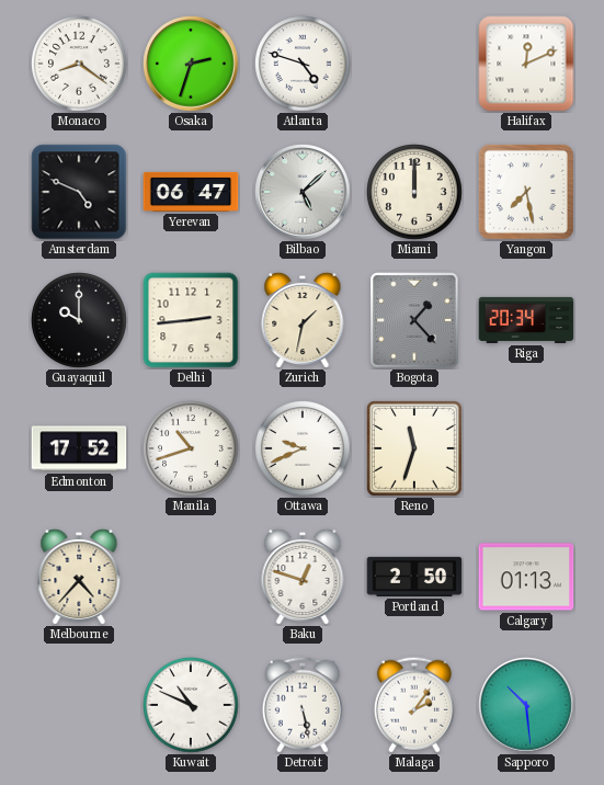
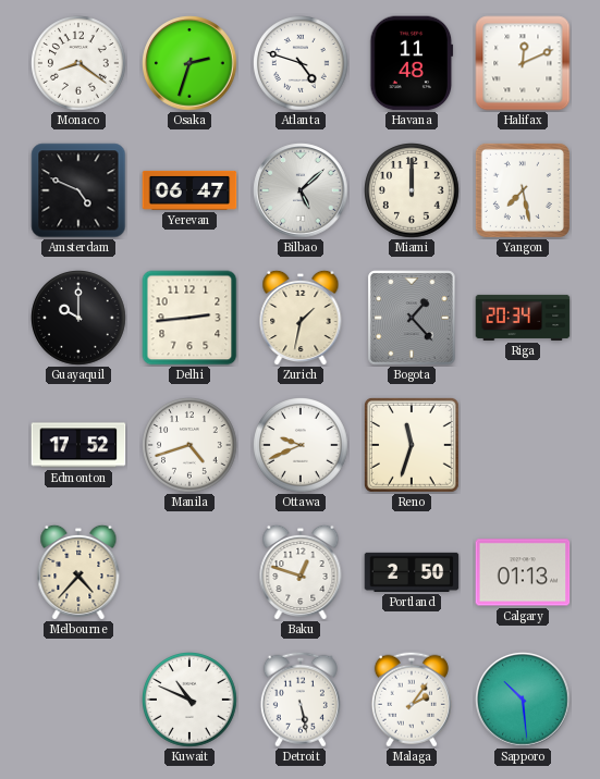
Havana: none -> 11:48 (412, 63)
Manila: 10:42 -> 4:42 (191, 446)
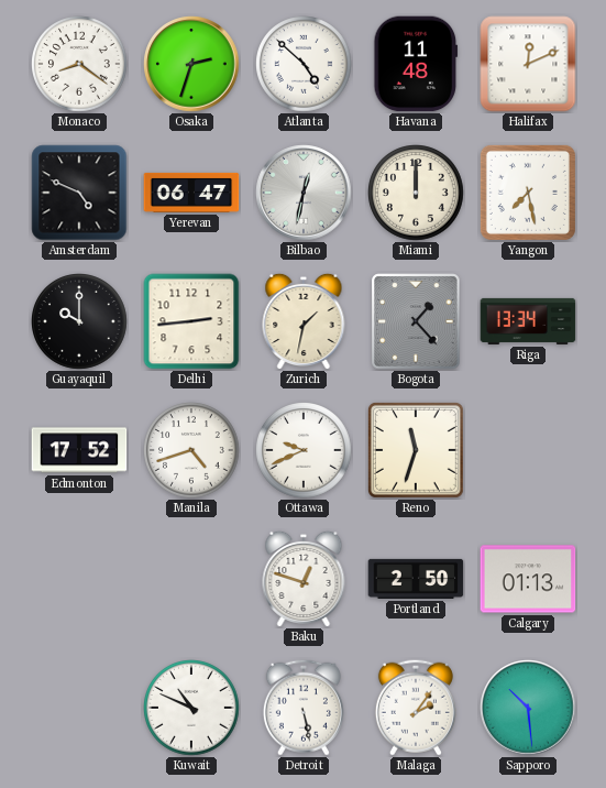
Atlanta: 4:48 -> 4:52 (305, 65)
Bilbao: 5:08 -> 12:32 (304, 193)
Riga: 20:34 -> 13:34 (528, 321)
Melbourne: 4:37 -> none (78, 572)
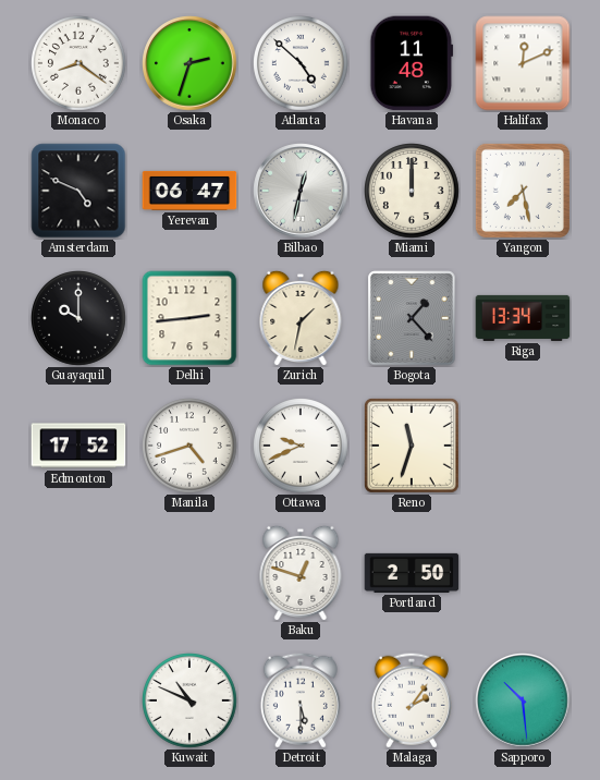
Calgary: 01:13 -> none (528, 579)
Detroit: 5:28 -> 5:30 (301, 700)
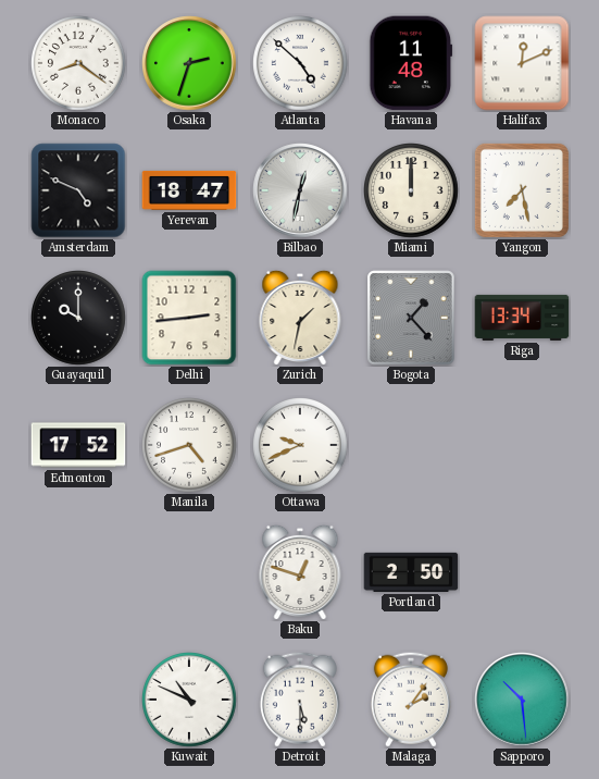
Yerevan: 06:47 -> 18:47 (189, 190)
Reno: 11:33 -> none (412, 446)
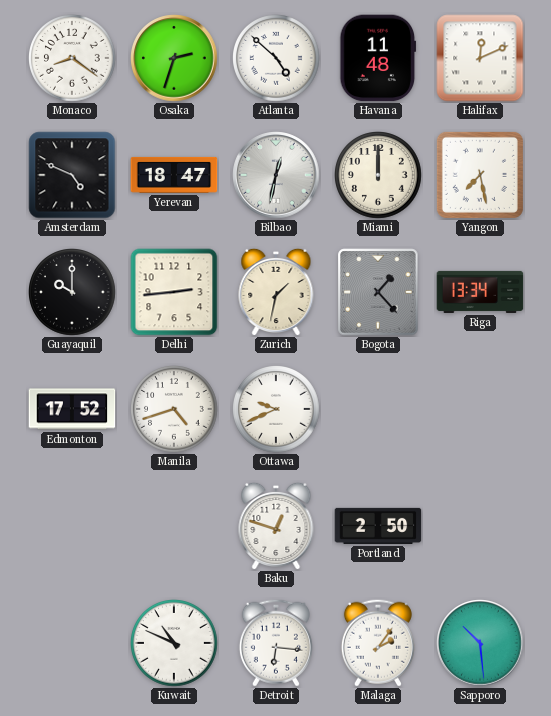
Detroit: 5:30 -> 6:16 (276, 643)
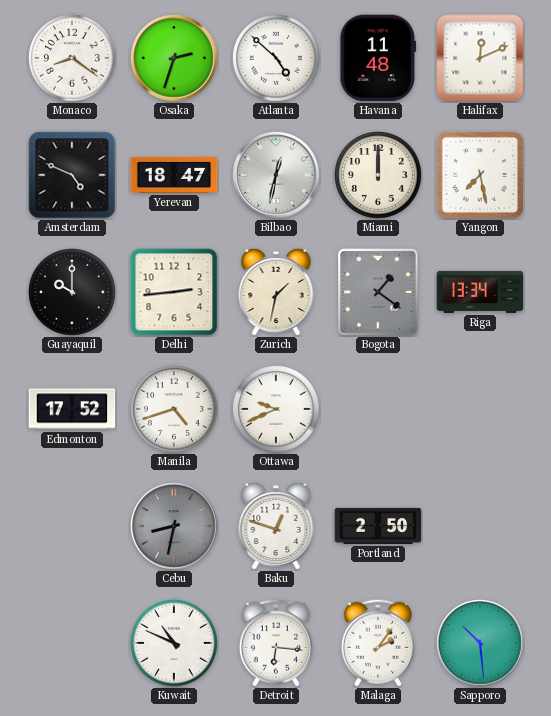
Bogota: 1:23 -> 1:21 (378, 292)
Cebu: none -> 8:32 (174, 526)
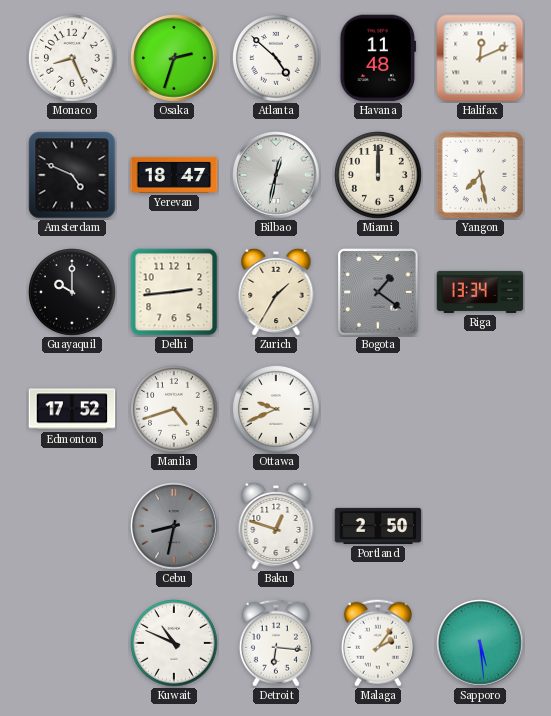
Monaco: 8:21 -> 8:26 (73, 59)
Zurich: 1:32 -> 1:35 (276, 292)
Sapporo: 10:29 -> 5:29 (480, 643)
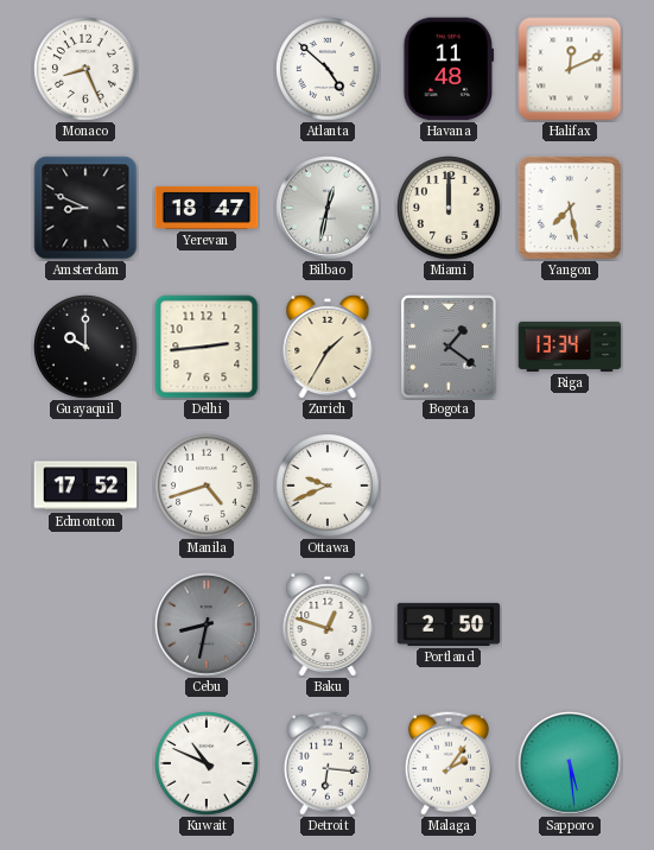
Osaka: 2:33 -> none (174, 58)
Amsterdam: 4:49 -> 8:49 (85, 208)
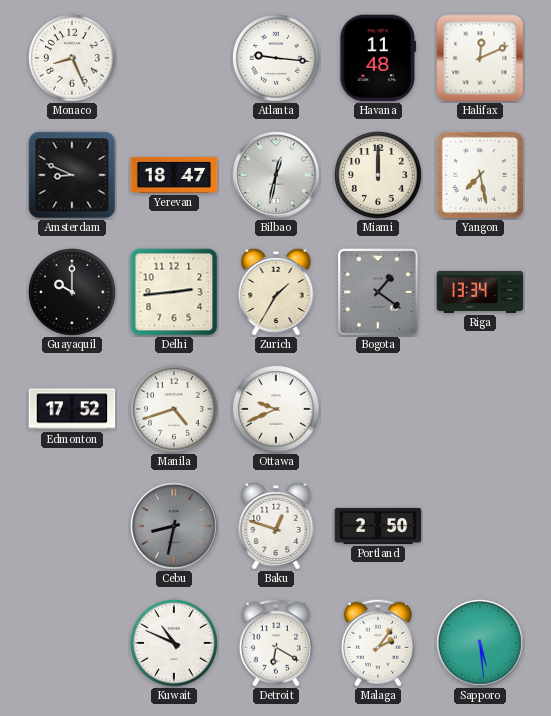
Atlanta: 4:52 -> 9:16 (277, 59)
Detroit: 6:16 -> 6:20 (276, 643)
